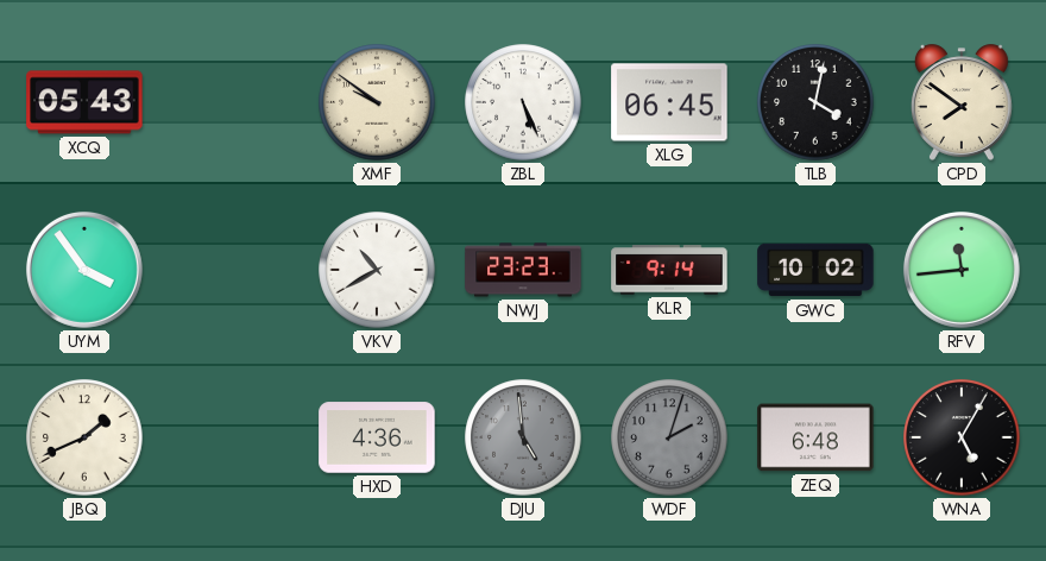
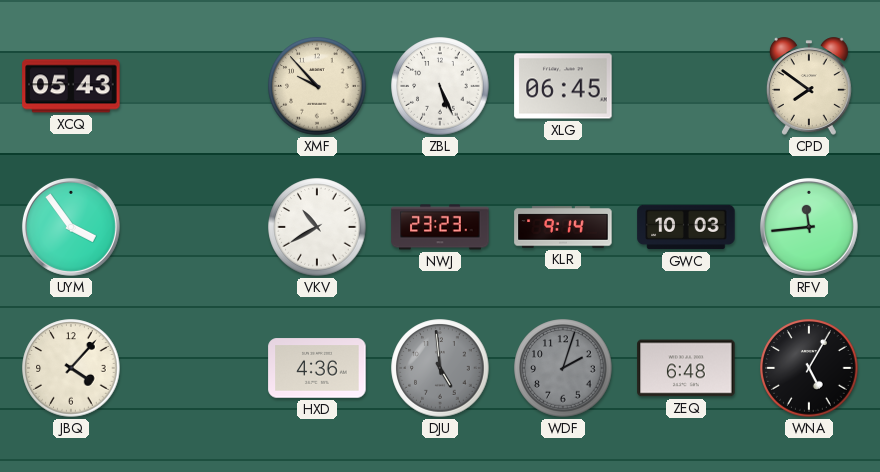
XMF: 9:51 -> 9:53 (317, 86)
TLB: 4:02 -> none (815, 102)
GWC: 10:02 -> 10:03 (686, 227)
JBQ: 1:41 -> 4:07 (71, 368)
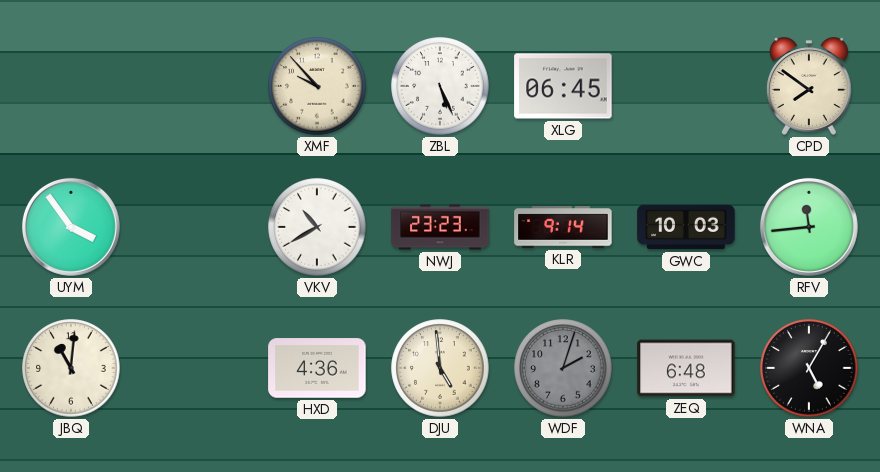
XCQ: 05:43 -> none (71, 86)
JBQ: 4:07 -> 11:01 (71, 368)
DJU dial: grey -> cream (440, 368)
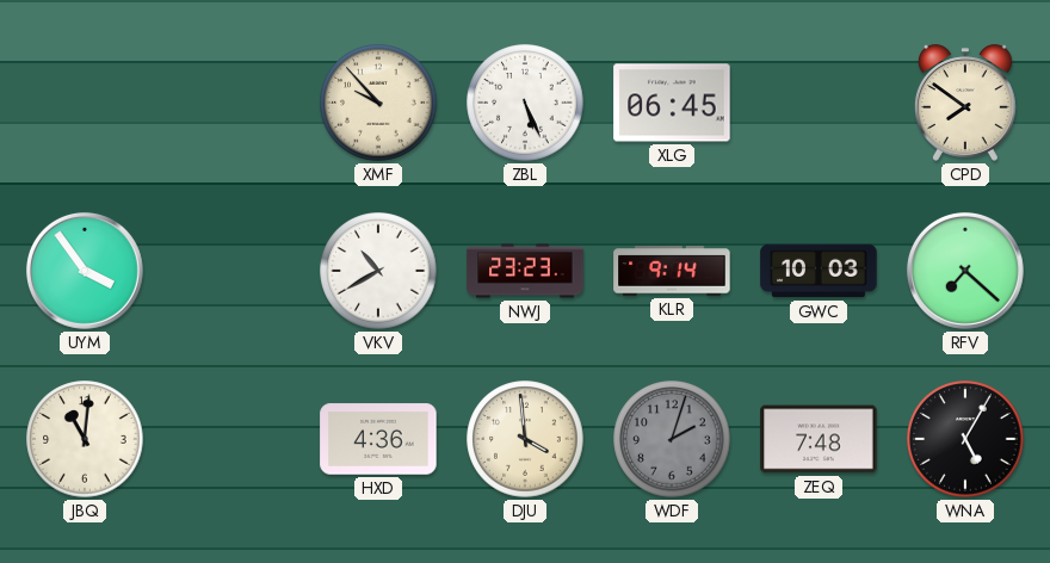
RFV: 11:44 -> 7:22 (965, 271)
DJU: 4:59 -> 3:59 (525, 439)
ZEQ: 6:48 -> 7:48 (819, 439)
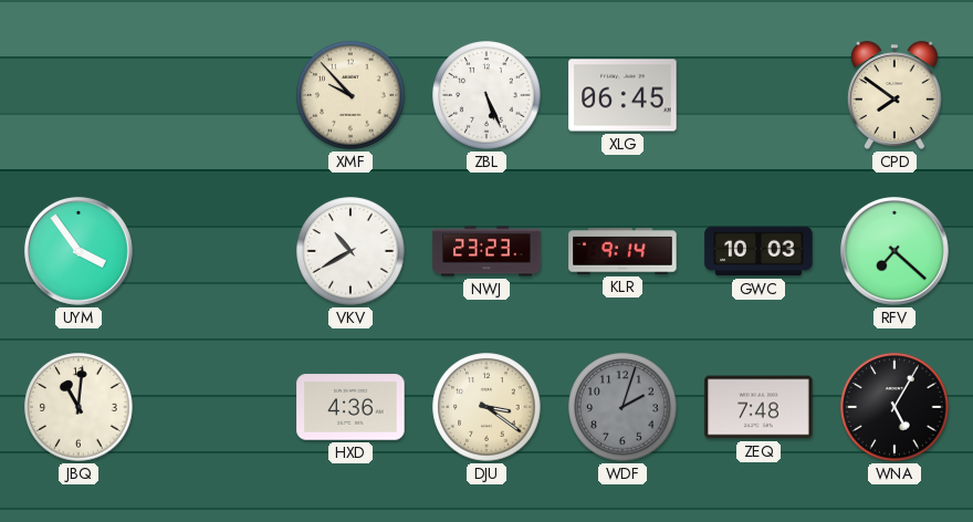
DJU: 3:59 -> 3:21 (486, 407)
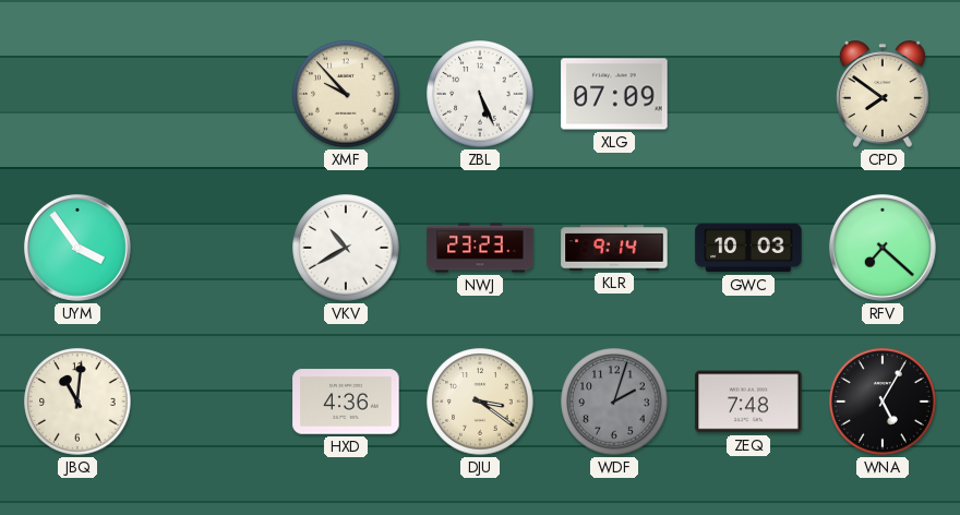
XLG: 06:45 -> 07:09 (614, 94)
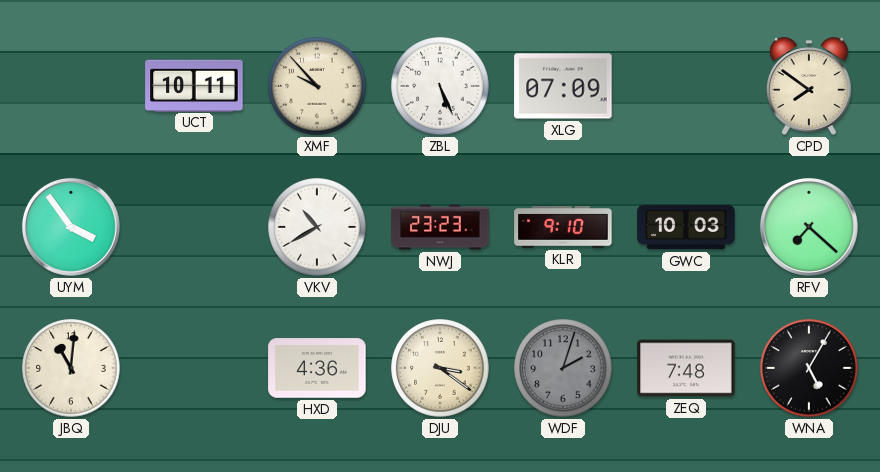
UCT: none -> 10:11 (194, 85)
KLR: 9:14 -> 9:10 (563, 227)
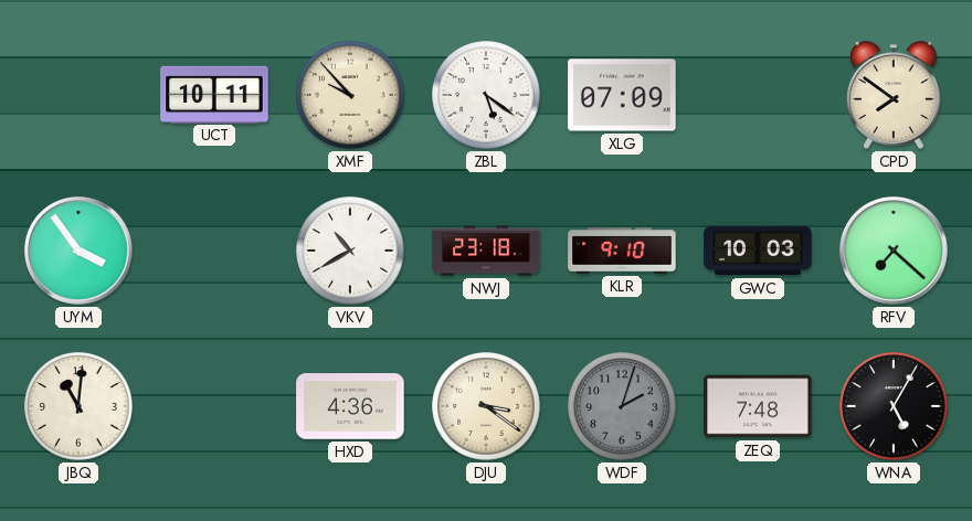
ZBL: 5:26 -> 5:21 (486, 95)
NWJ: 23:23 -> 23:18 (486, 251)
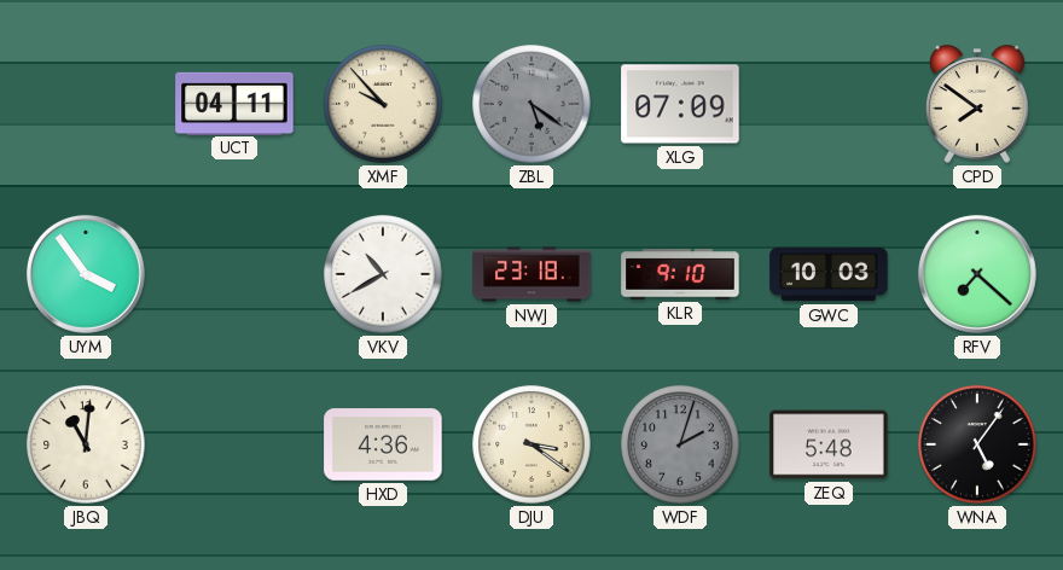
UCT: 10:11 -> 04:11 (234, 103)
ZBL dial: white -> grey (531, 104)
ZEQ: 7:48 -> 5:48 (829, 444)
WNA: 5:05 -> 5:06 (977, 444)
